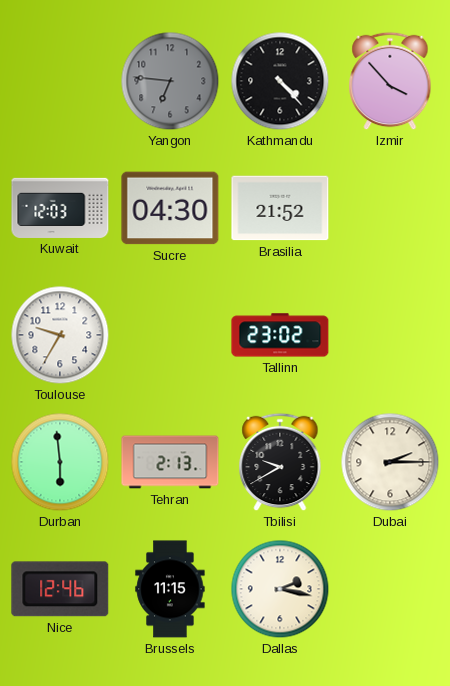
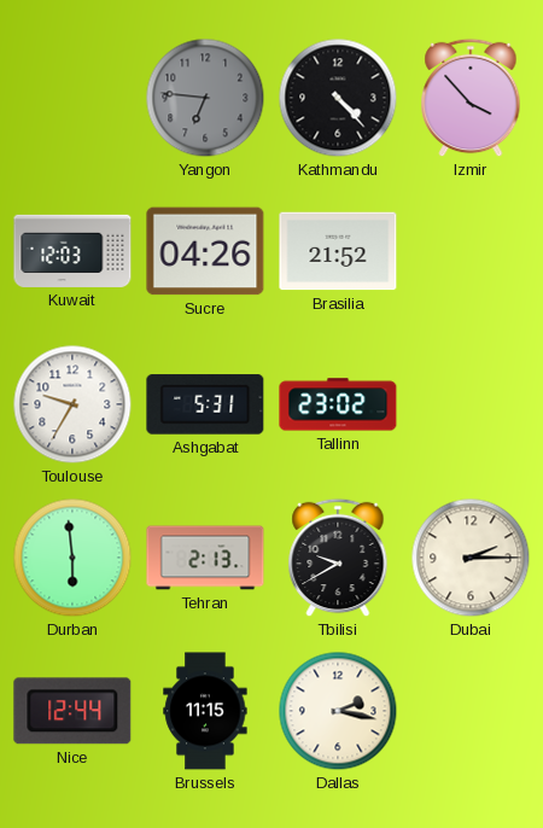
Sucre: 04:30 -> 04:26 (205, 251)
Ashgabat: none -> 5:31 (205, 404)
Nice: 12:46 -> 12:44 (72, 711)
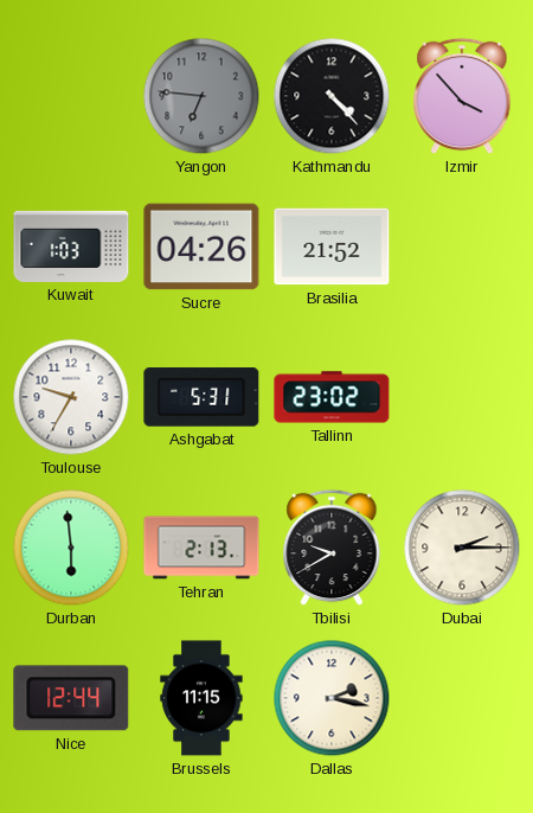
Kuwait: 12:03 -> 1:03 (71, 247)
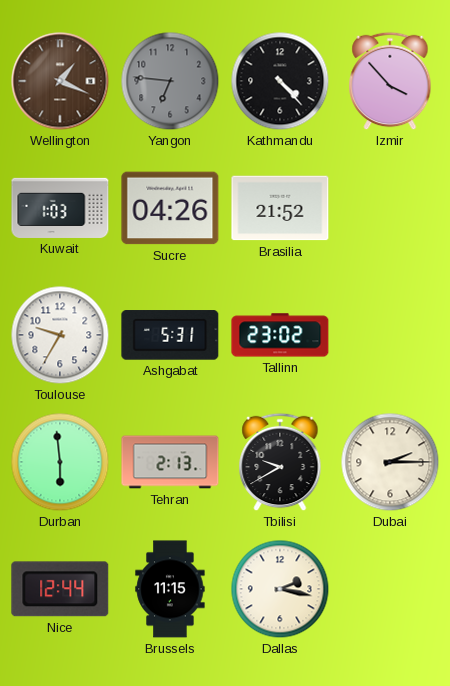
Wellington: none -> 1:19 (60, 81)
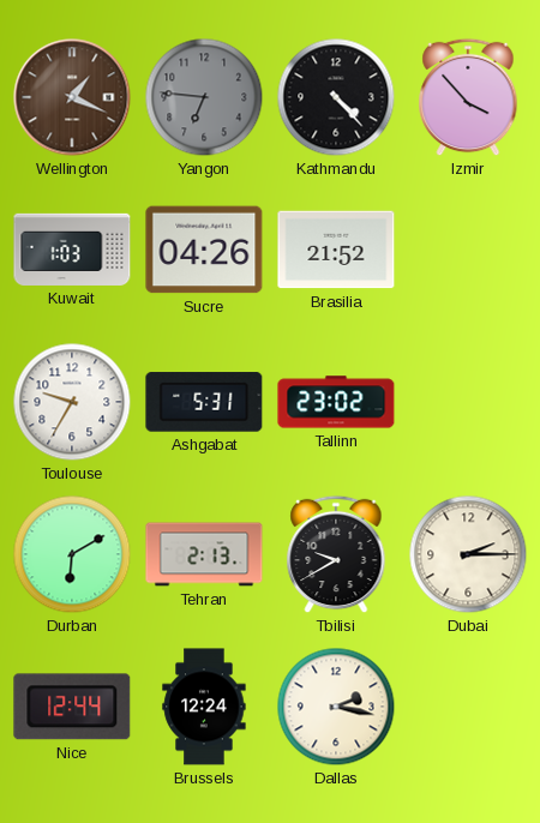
Durban: 5:59 -> 6:10 (72, 554)
Brussels: 11:15 -> 12:24 (204, 707)
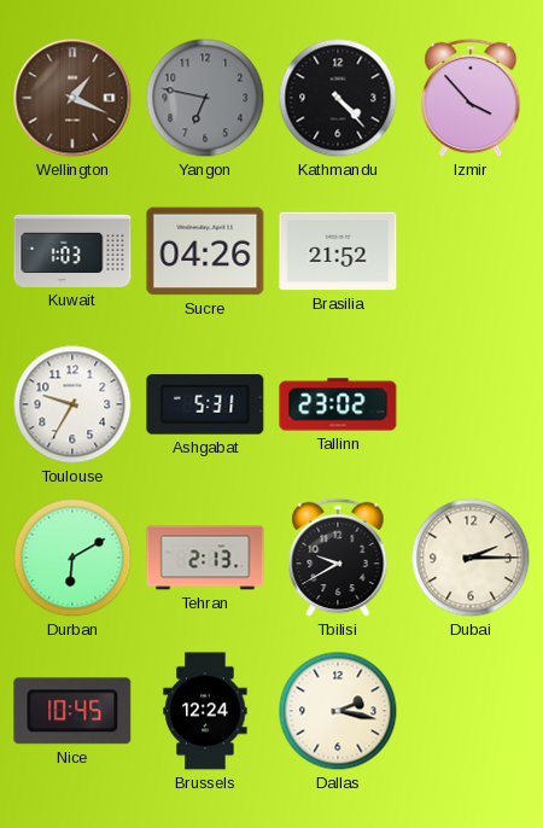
Yangon: 6:46 -> 6:47 (205, 98)
Nice: 12:44 -> 10:45 (72, 711)
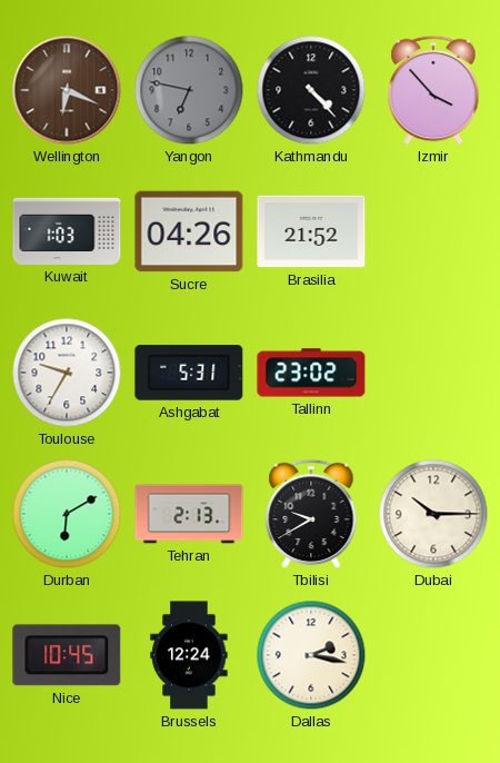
Wellington: 1:19 -> 6:19 (67, 90)
Dubai: 2:15 -> 10:15 (433, 514)
